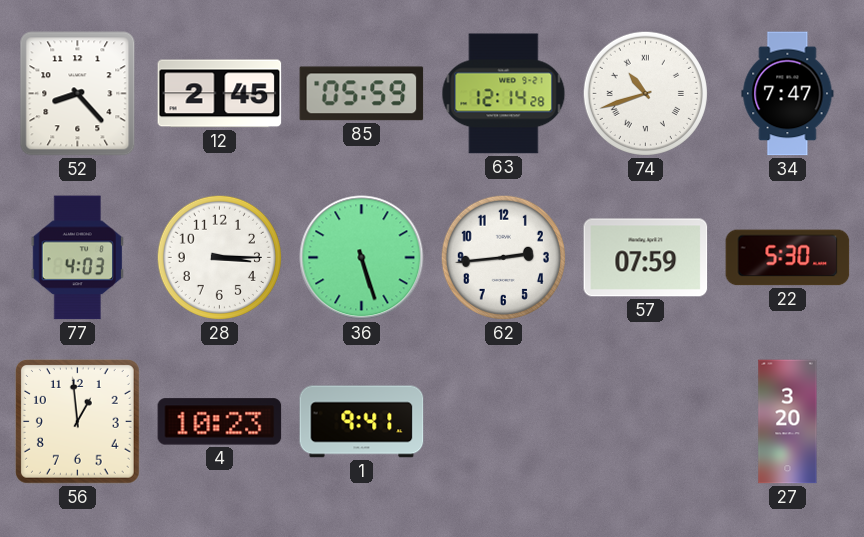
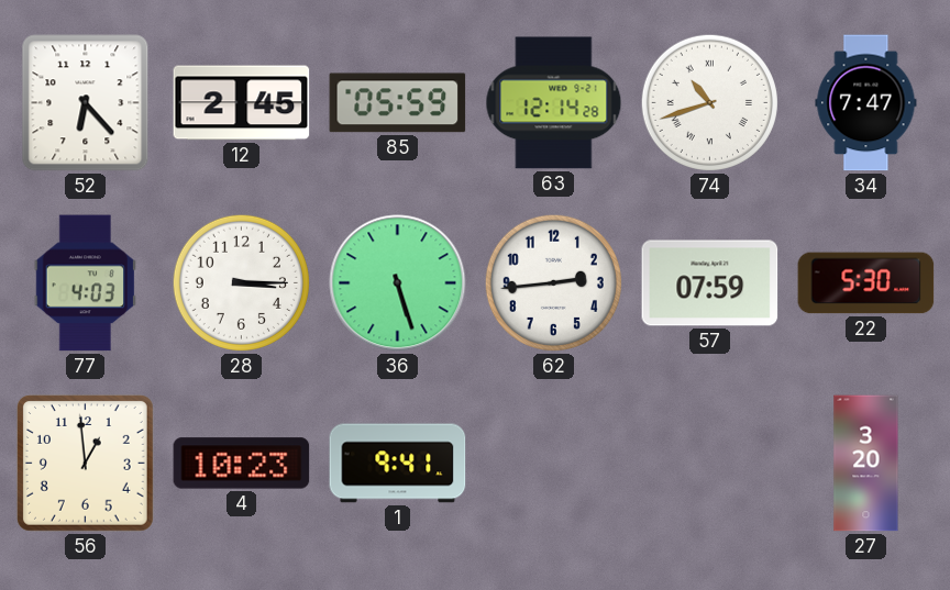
52: 8:23 -> 6:23 (86, 103)
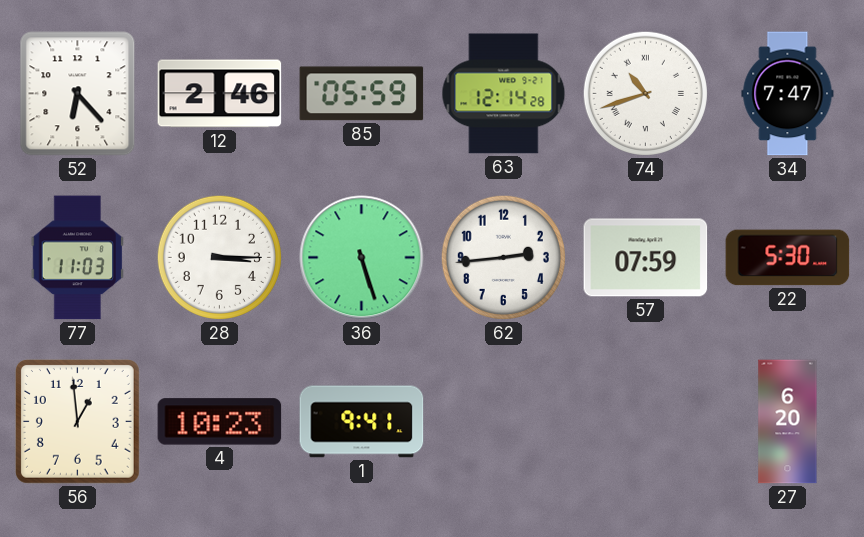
12: 2:45 -> 2:46 (220, 94)
77: 4:03 -> 11:03 (77, 258)
27: 3:20 -> 6:20 (788, 422)
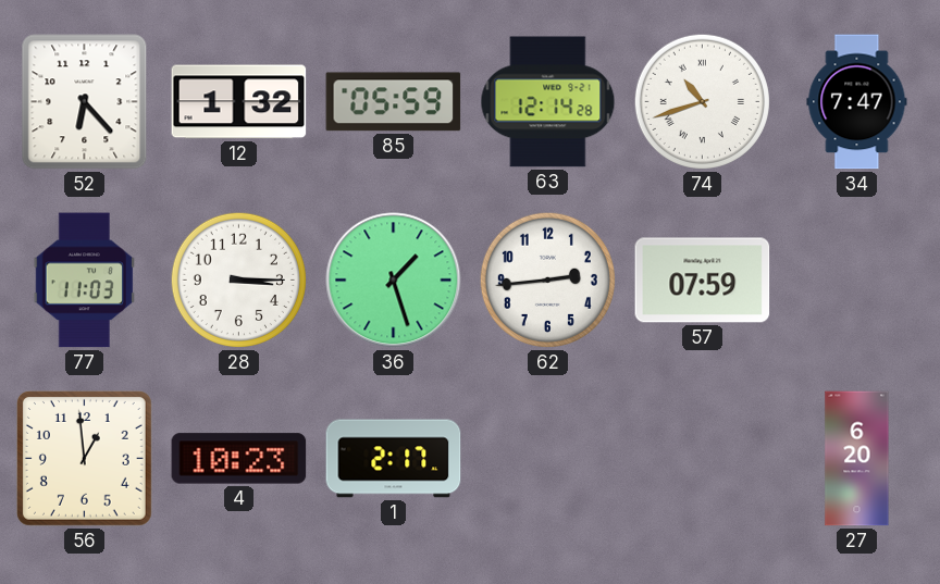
12: 2:46 -> 1:32 (239, 102)
36: 5:27 -> 1:27 (394, 281)
22: 5:30 -> none (788, 258)
1: 9:41 -> 2:17 (394, 459)
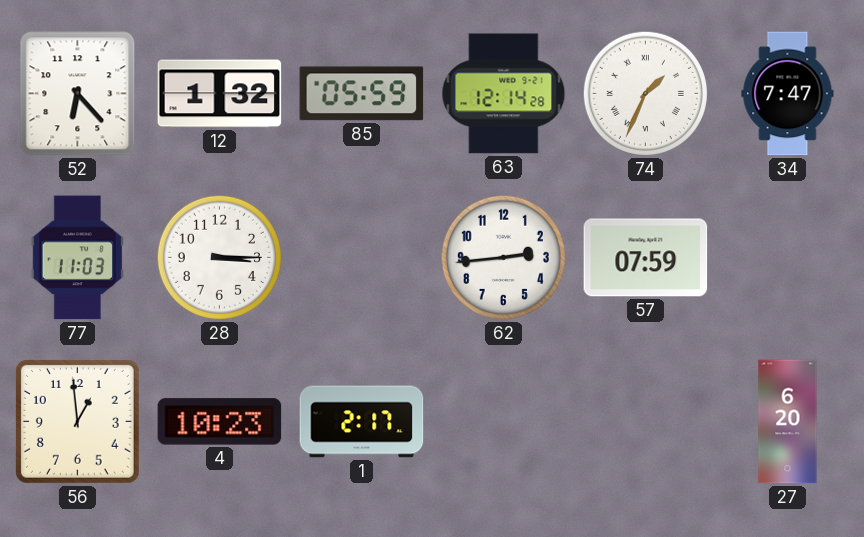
74: 10:42 -> 1:34 (645, 93)
36: 1:27 -> none (394, 281)
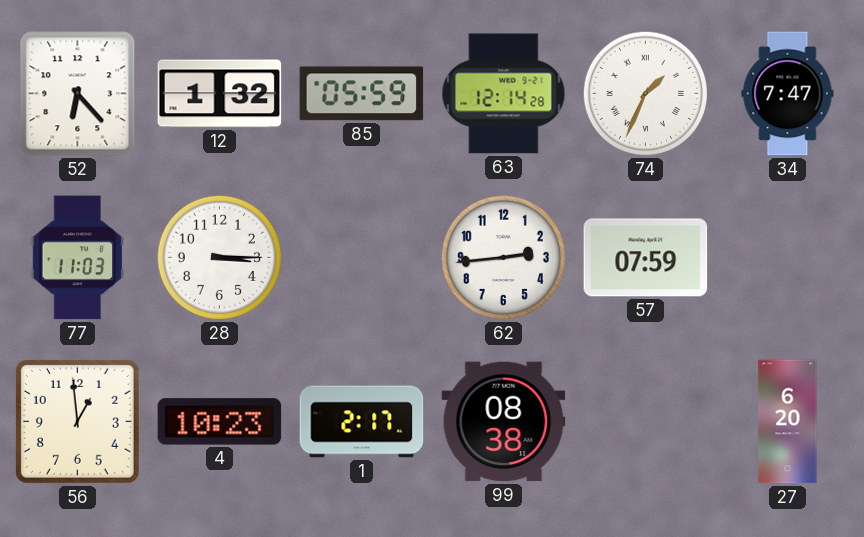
99: none -> 08:38 (504, 422)
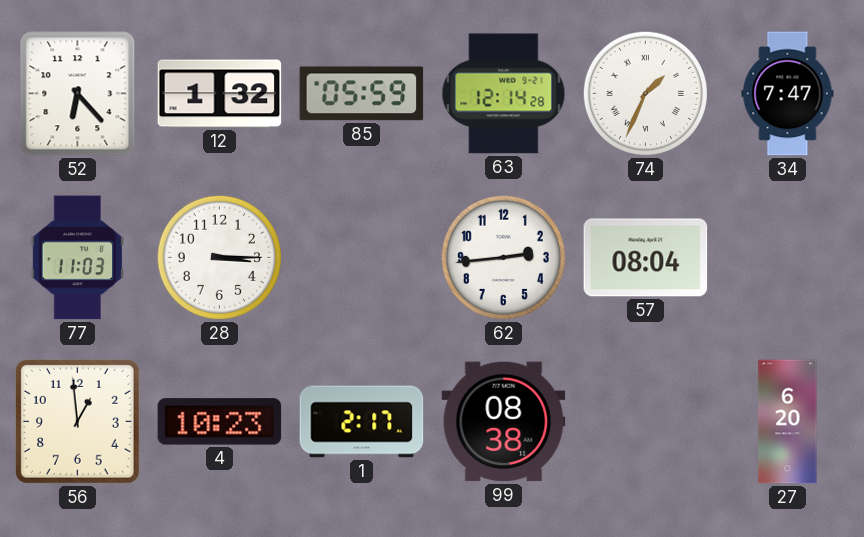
57: 07:59 -> 08:04 (646, 258)
